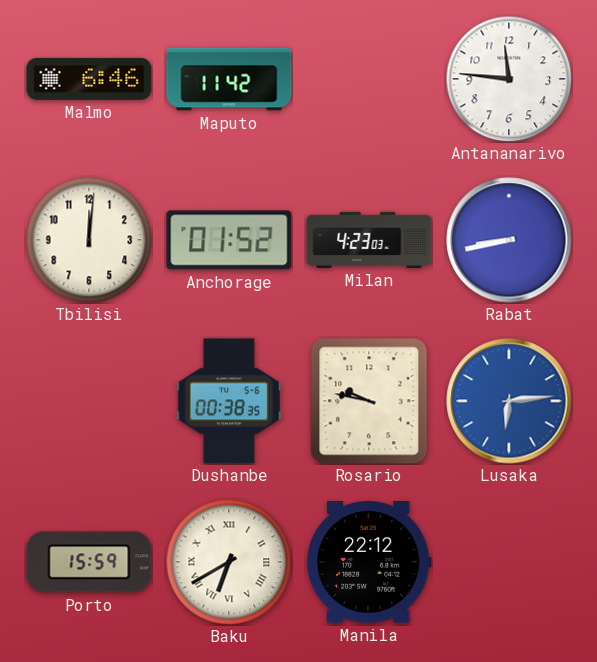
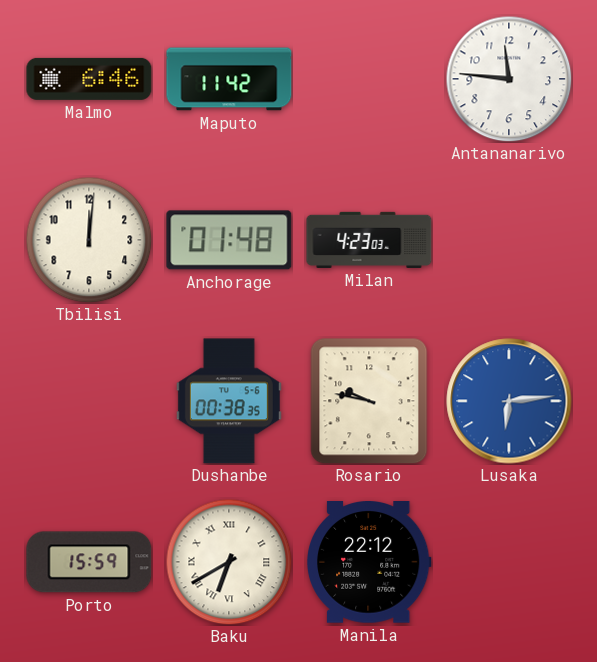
Anchorage: 01:52 -> 01:48 (229, 240)
Rabat: 8:43 -> none (509, 240)
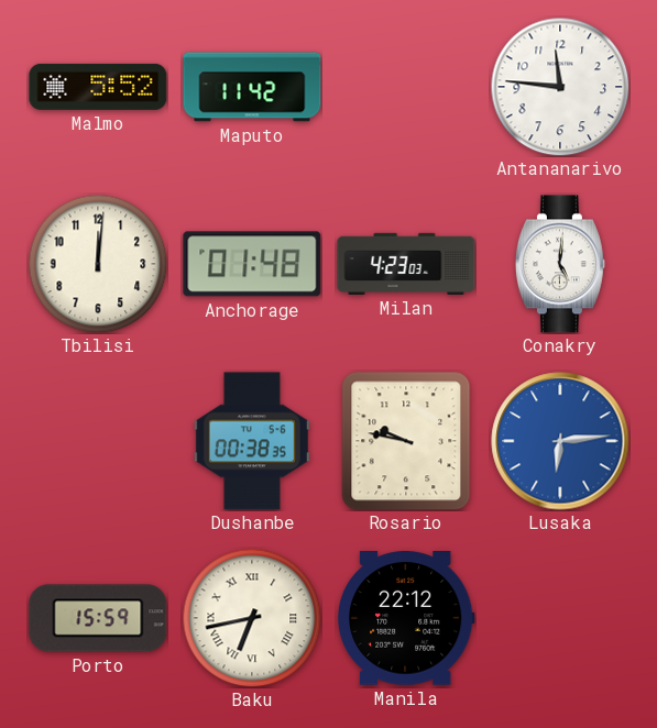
Malmo: 6:46 -> 5:52 (98, 87)
Conakry: none -> 5:01 (560, 264)
Baku: 6:40 -> 6:43 (252, 618)
